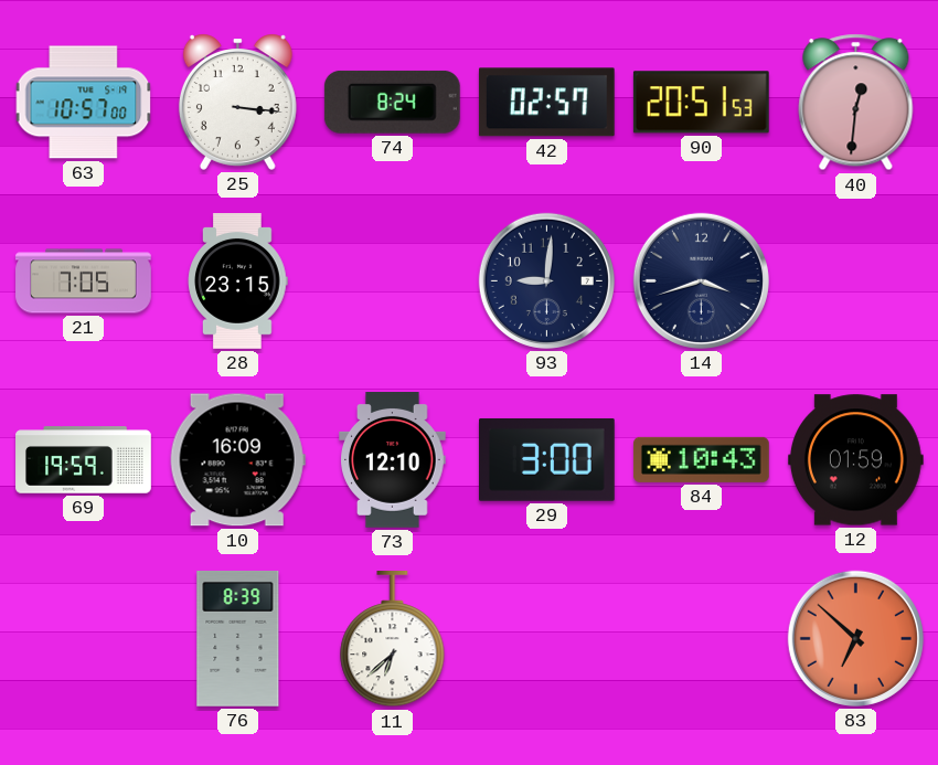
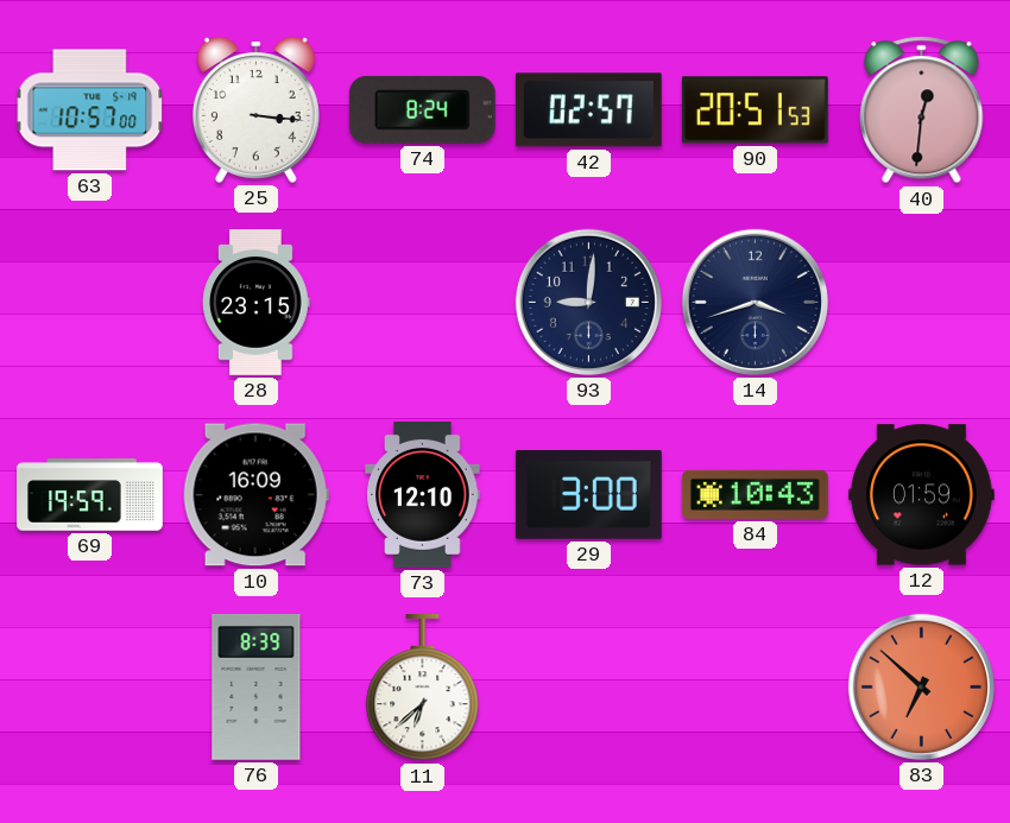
21: 7:05 -> none (84, 281)
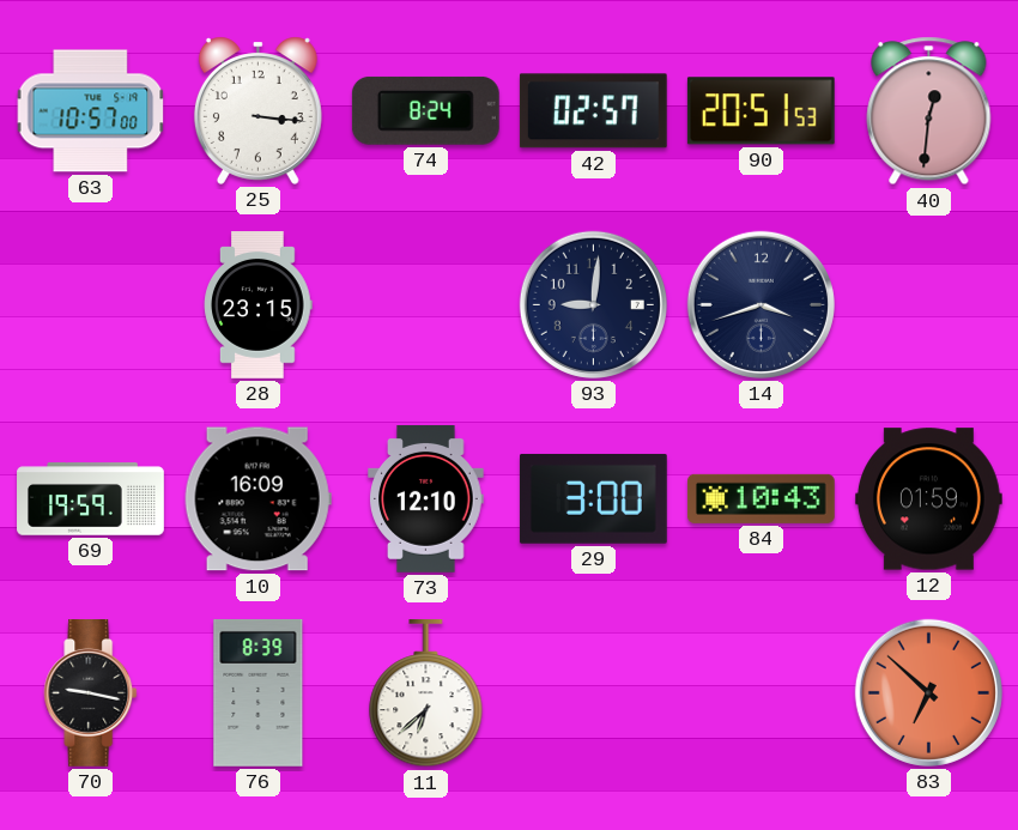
70: none -> 9:17 (91, 693)
